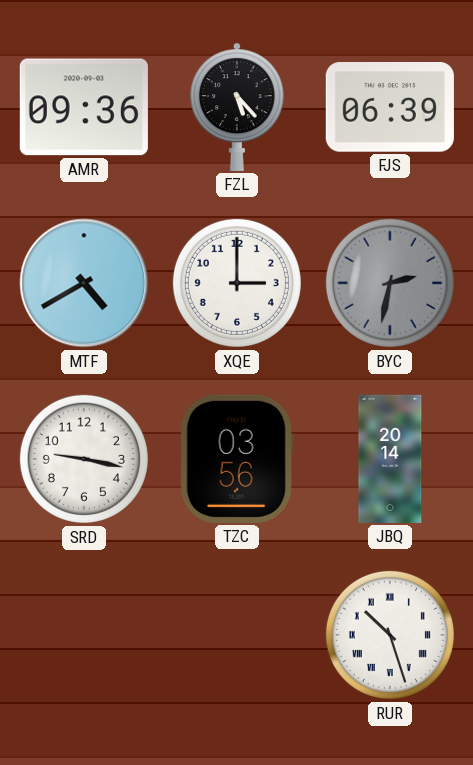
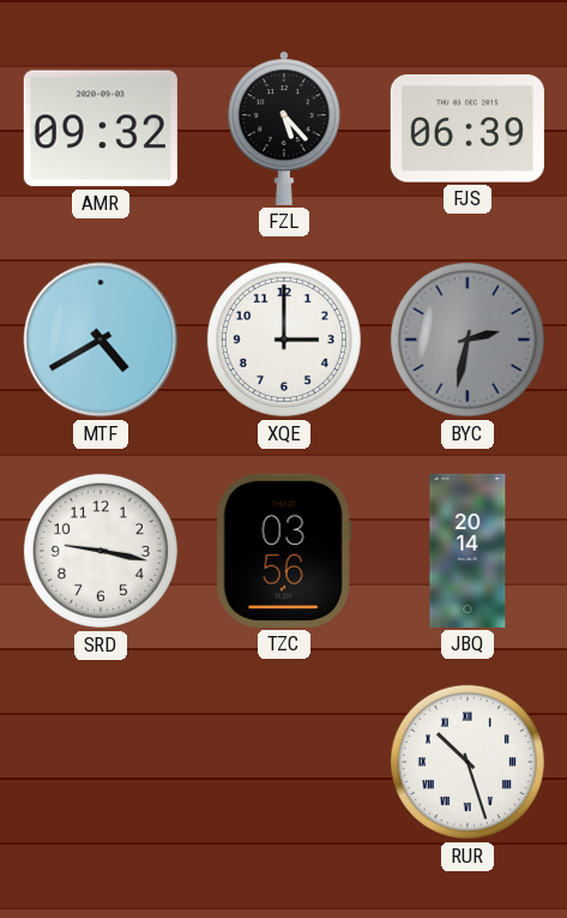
AMR: 09:36 -> 09:32 (101, 128)
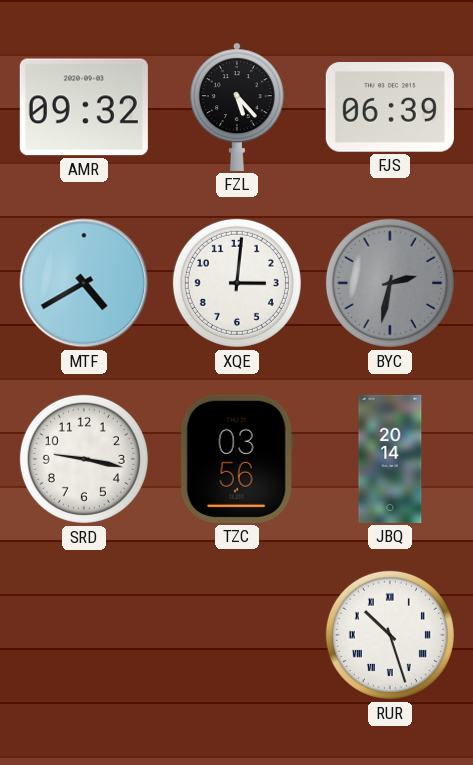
XQE: 3:00 -> 3:01 (237, 283)
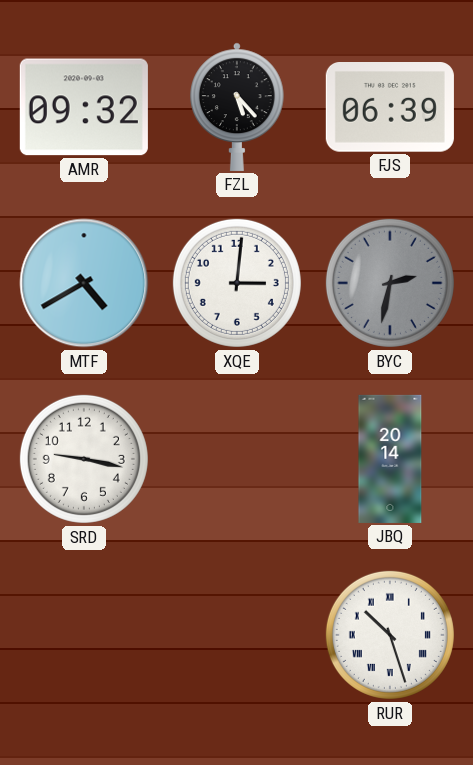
TZC: 03:56 -> none (237, 459)
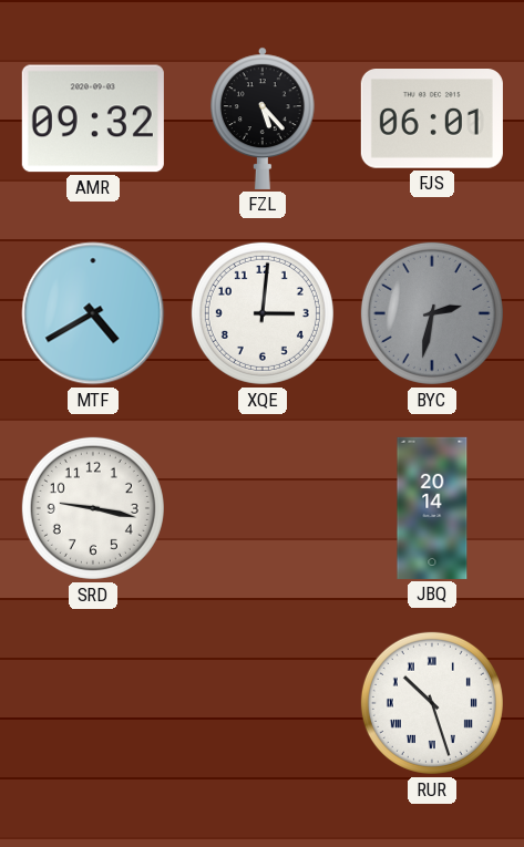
FJS: 06:39 -> 06:01 (432, 120)
